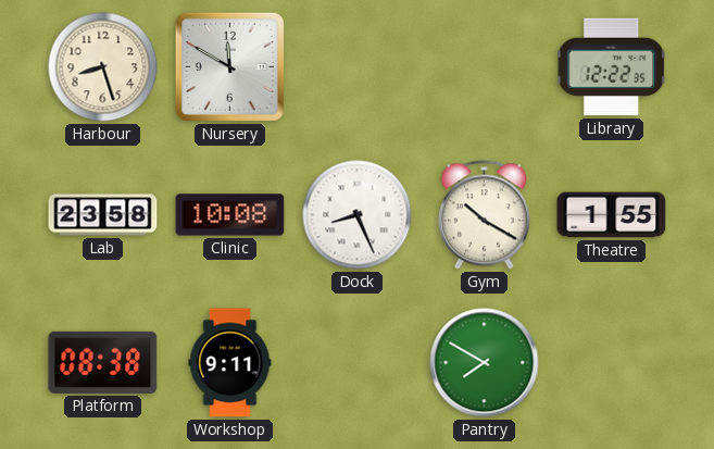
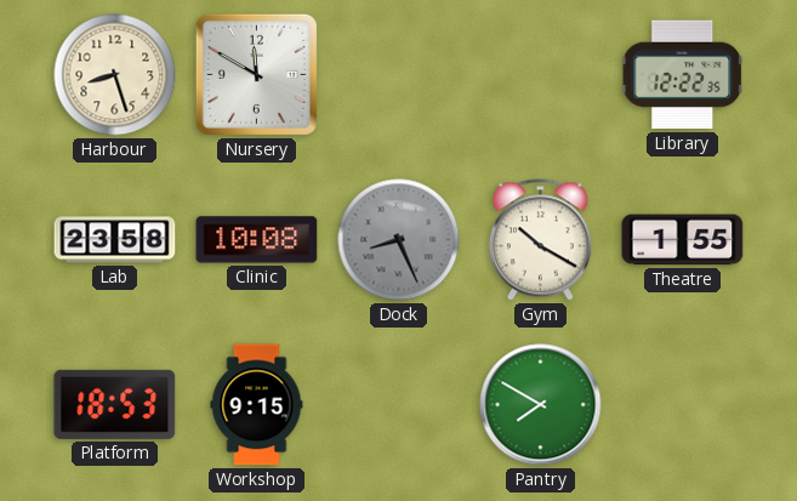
Dock dial: white -> grey (399, 240)
Platform: 08:38 -> 18:53 (115, 404)
Workshop: 9:11 -> 9:15 (257, 405)
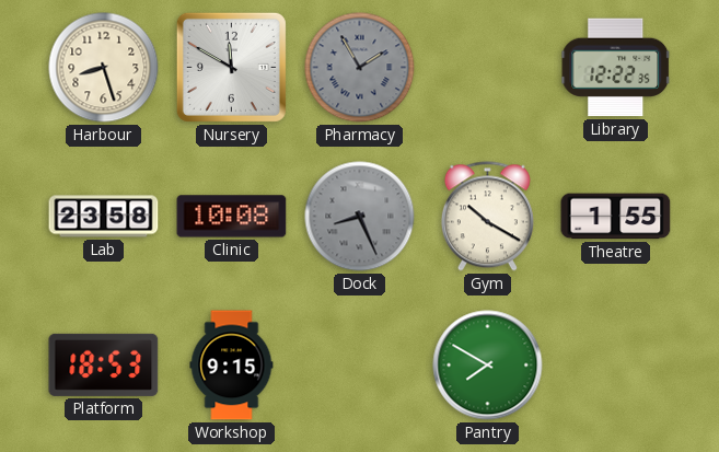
Pharmacy: none -> 1:55 (360, 68)
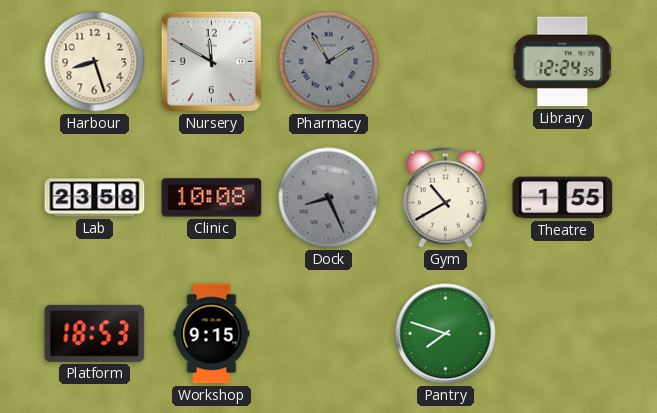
Library: 12:22 -> 12:24 (563, 62)
Gym: 10:20 -> 10:40 (445, 198)
Pantry: 7:50 -> 7:48 (446, 334)
